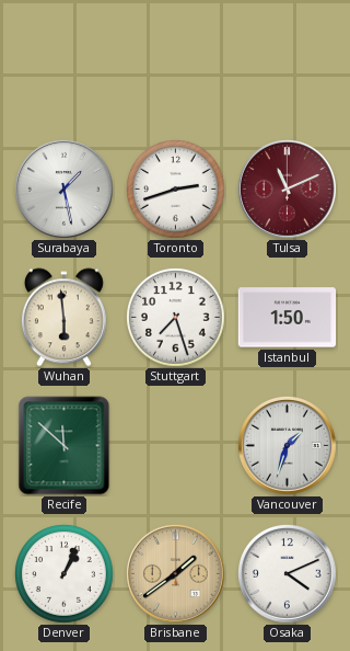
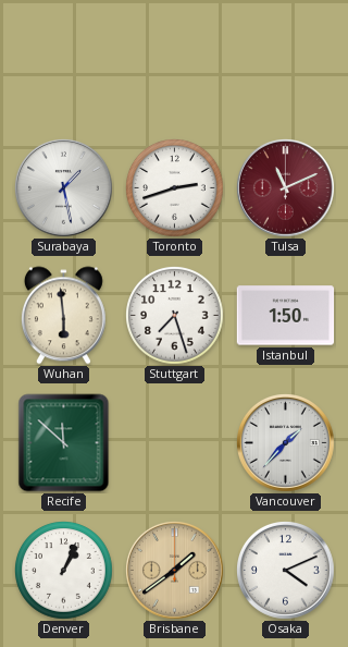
Vancouver: 1:33 -> 1:37 (286, 443)
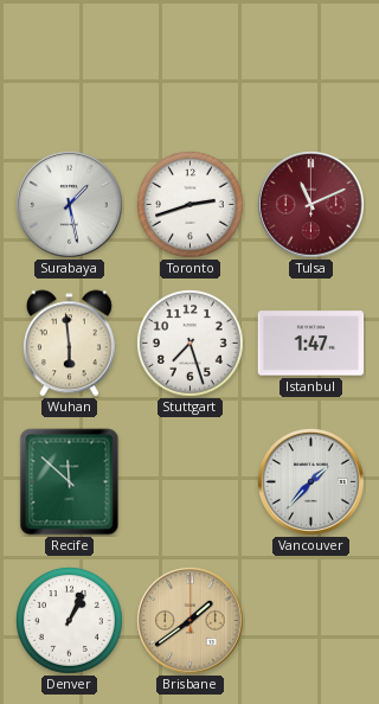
Istanbul: 1:50 -> 1:47 (311, 344)
Osaka: 4:11 -> none (286, 571)
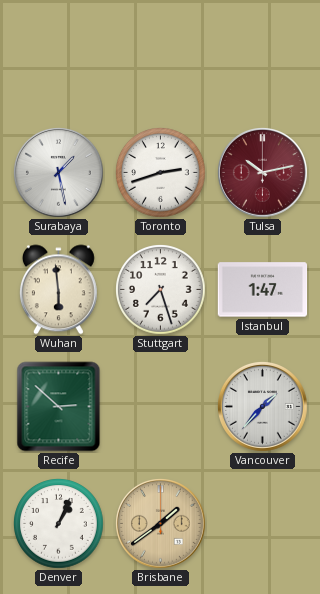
Tulsa: 11:11 -> 10:13 (263, 173)
Recife: 11:52 -> 2:52 (59, 407)
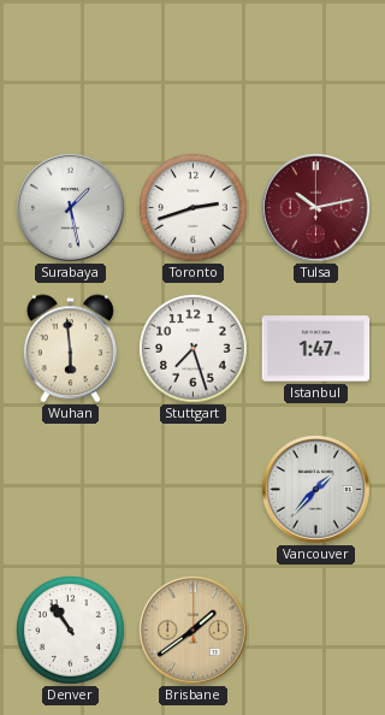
Recife: 2:52 -> none (59, 407)
Denver: 1:04 -> 10:54 (71, 631)
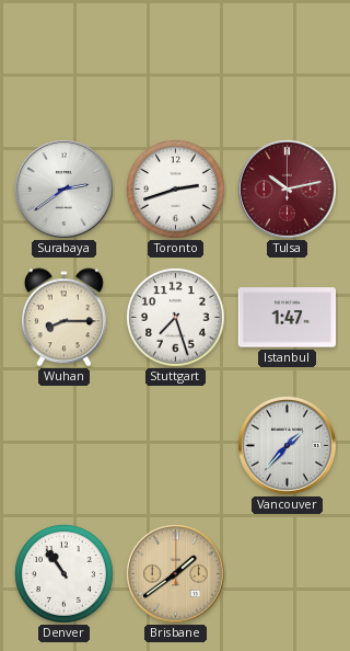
Surabaya: 1:28 -> 2:39 (65, 190)
Wuhan: 5:59 -> 8:15 (63, 318)
